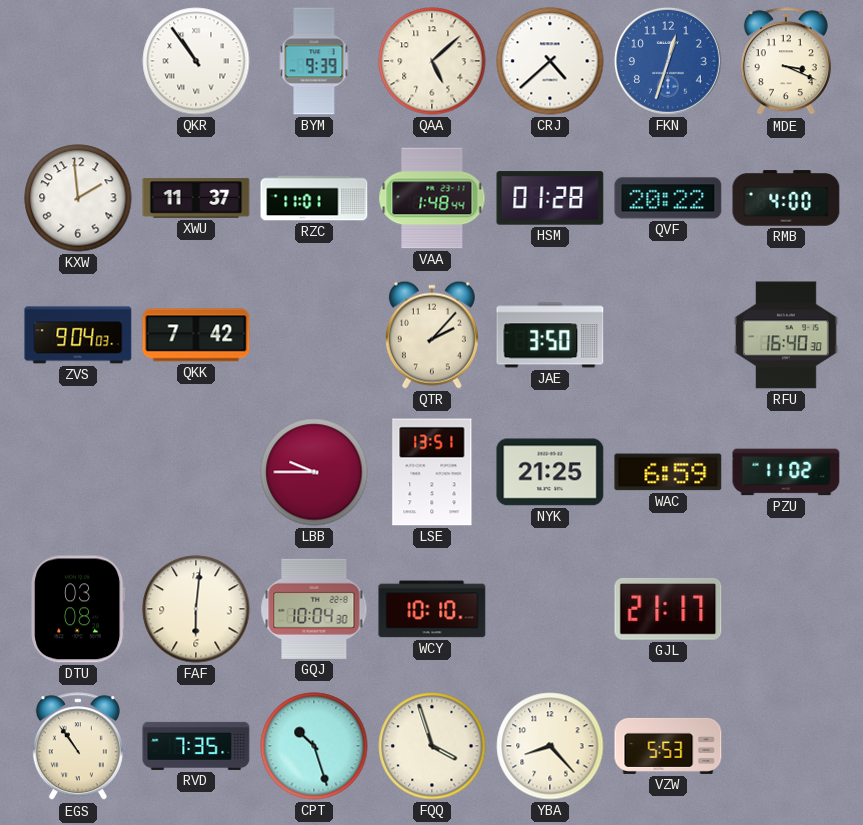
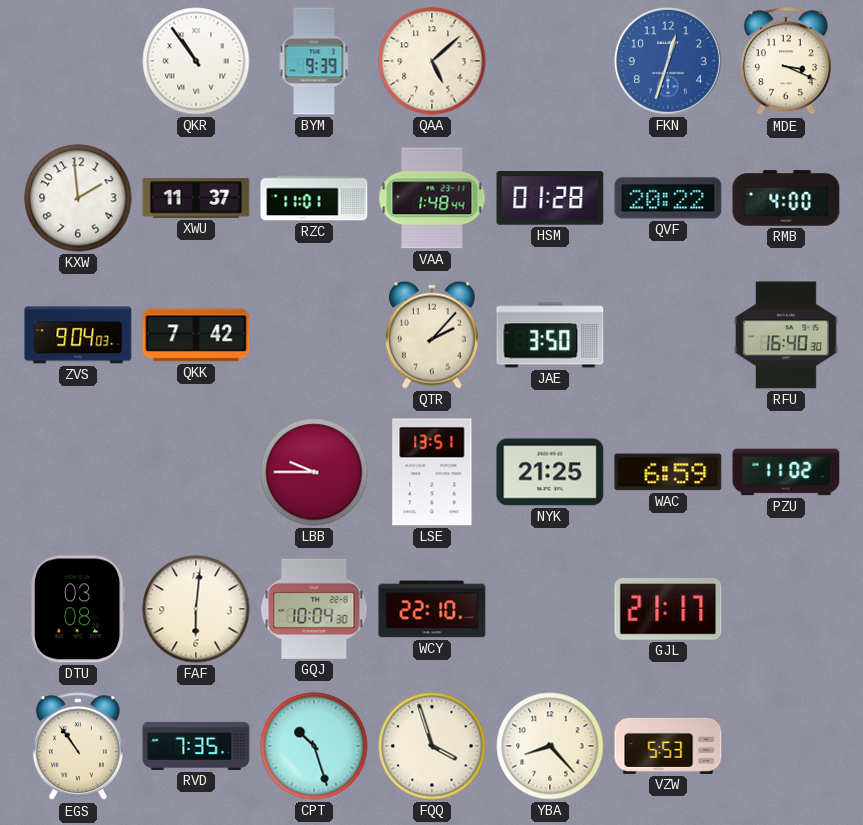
CRJ: 4:38 -> none (550, 61)
WCY: 10:10 -> 22:10 (432, 609)
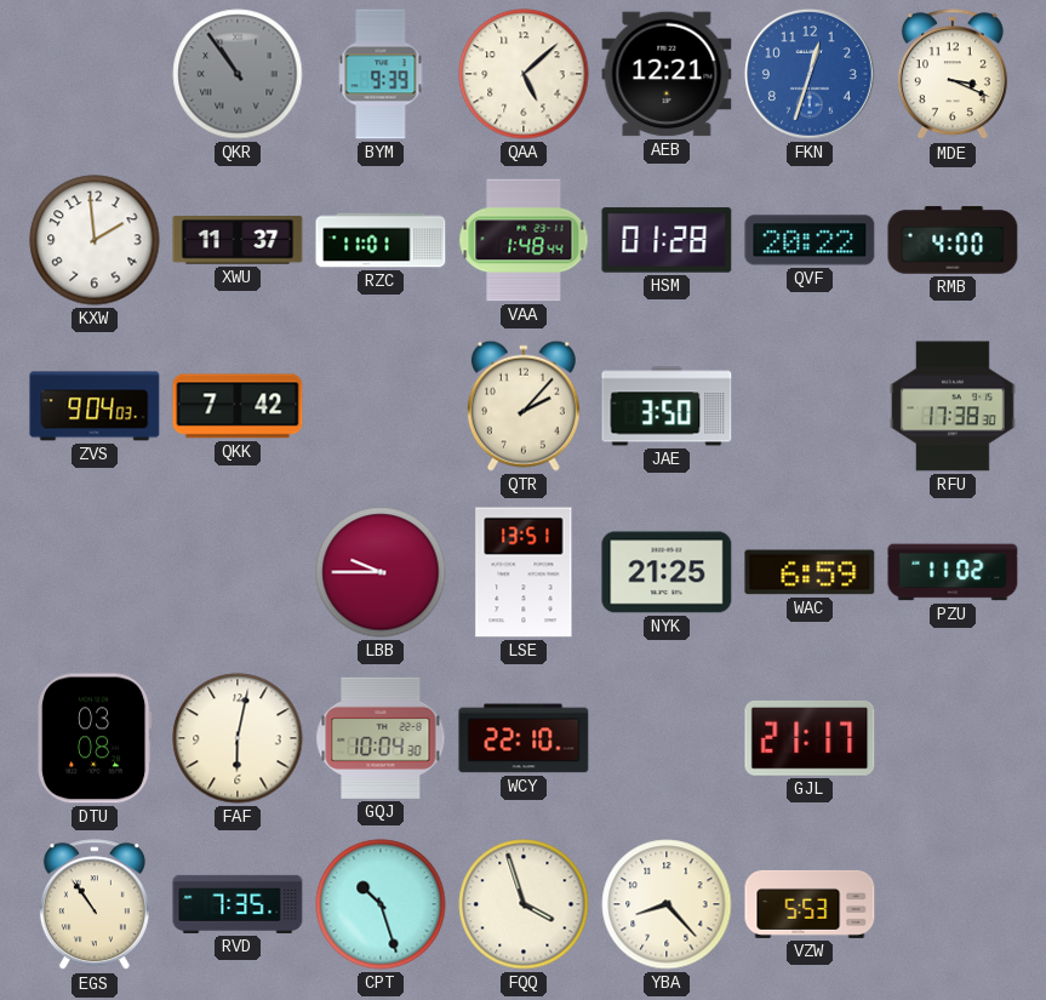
QKR dial: white -> grey (238, 74)
AEB: none -> 12:21 (667, 74)
RFU: 16:40 -> 17:38 (954, 406)
FAF: 6:01 -> 6:02 (238, 738)
